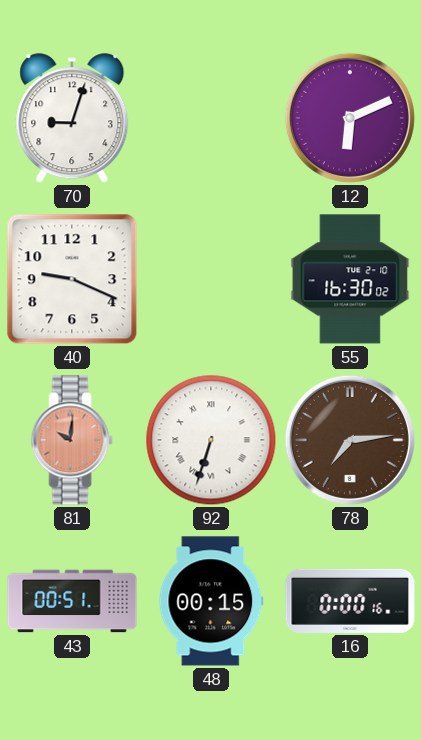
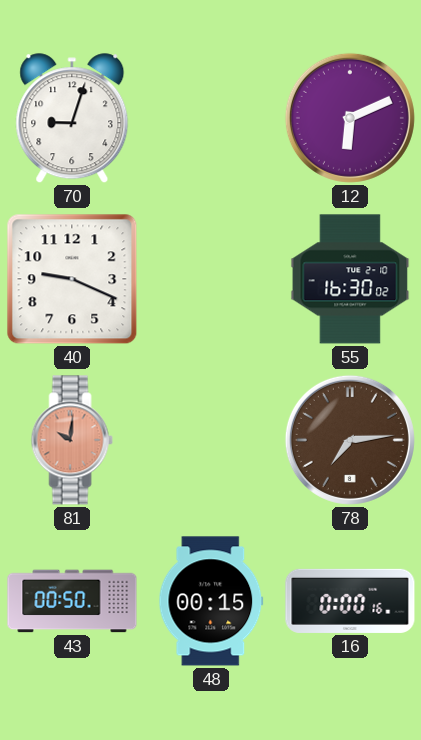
92: 6:33 -> none (211, 440)
43: 00:51 -> 00:50 (72, 601)
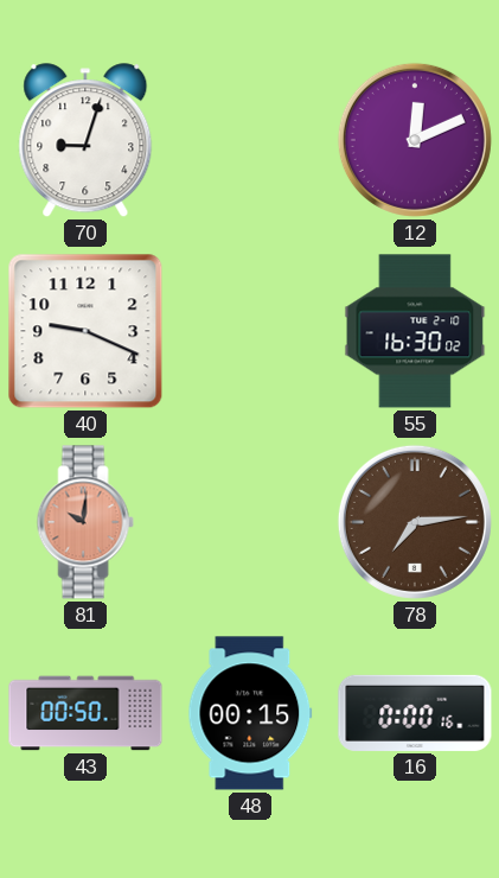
12: 6:11 -> 12:11 (415, 140)
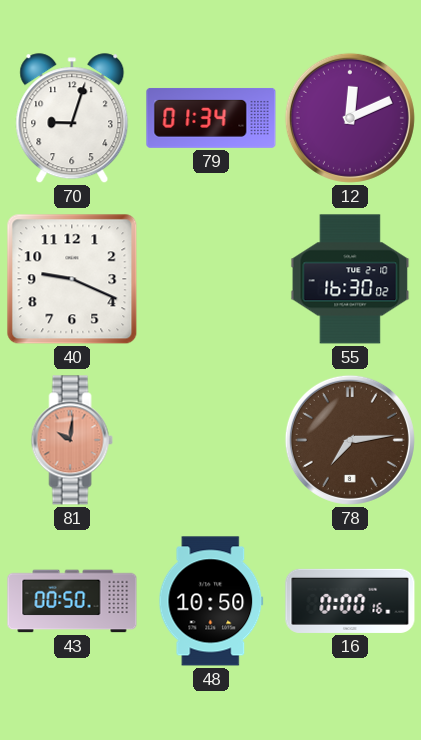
79: none -> 01:34 (211, 118)
48: 00:15 -> 10:50 (211, 601)
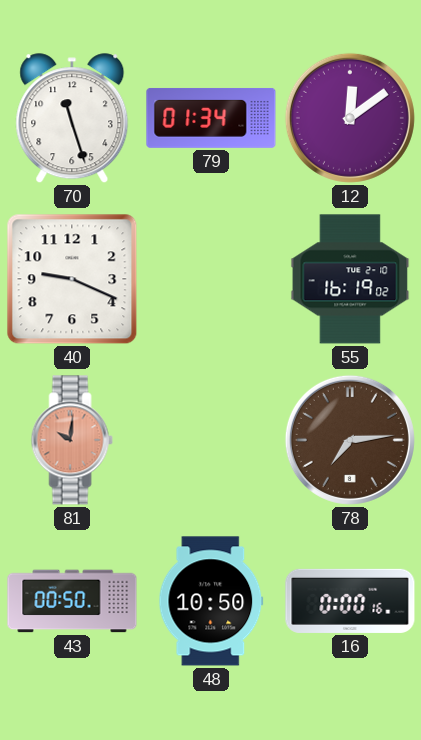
70: 9:03 -> 11:27 (72, 119)
12: 12:11 -> 12:09 (350, 118)
55: 16:30 -> 16:19 (350, 279)
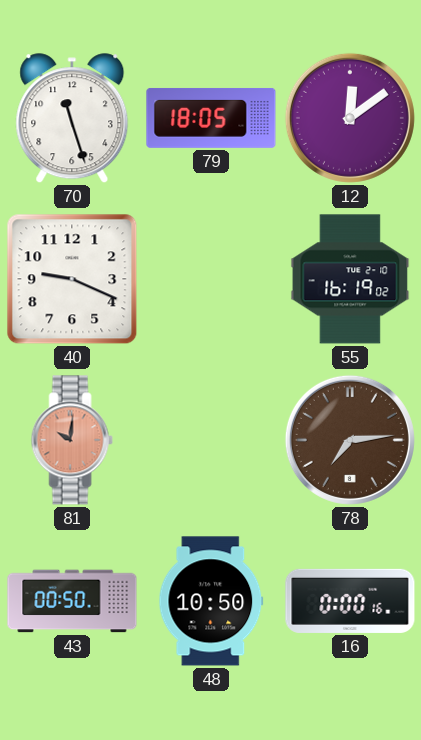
79: 01:34 -> 18:05 (211, 118)
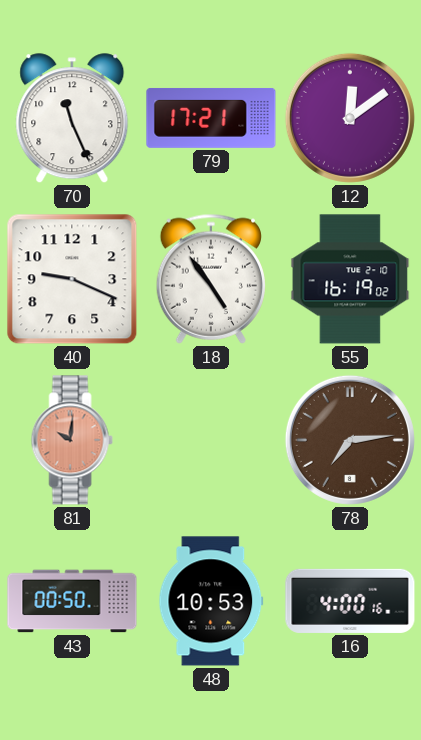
70: 11:27 -> 11:26 (72, 119)
79: 18:05 -> 17:21 (211, 118)
18: none -> 4:54 (211, 279)
48: 10:50 -> 10:53 (211, 601)
16: 0:00 -> 4:00 (350, 601)
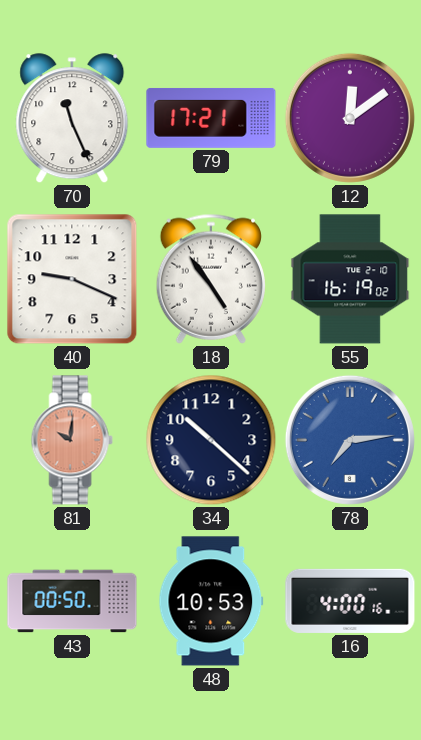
34: none -> 10:22 (211, 440)
78 dial: brown -> blue (350, 440)
